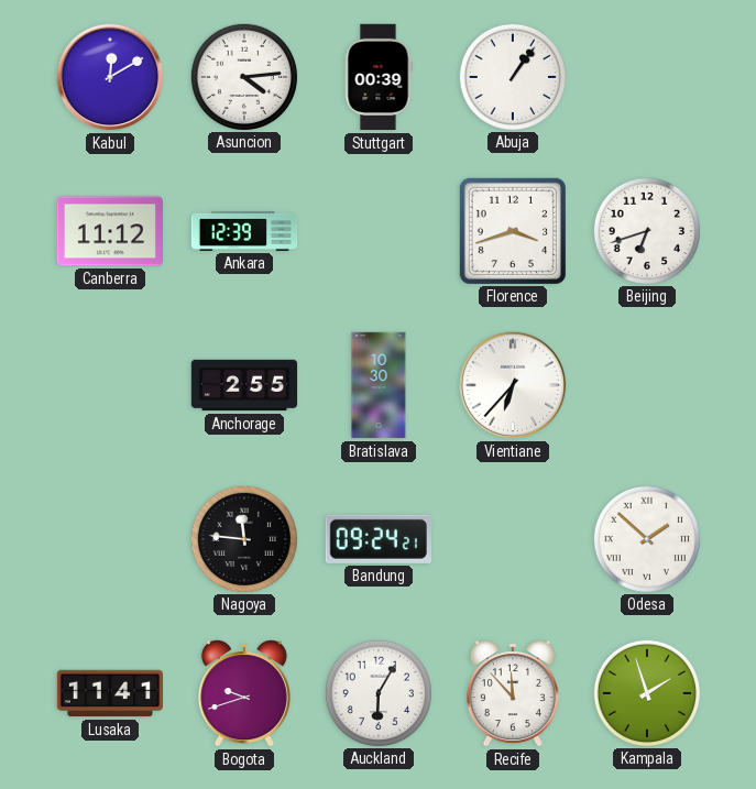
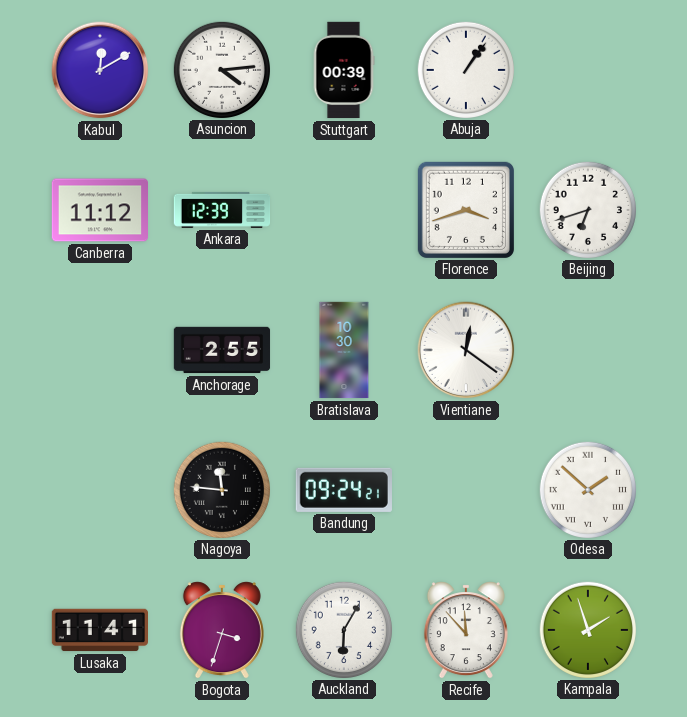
Vientiane: 6:37 -> 12:21 (466, 350)
Bogota: 9:42 -> 3:33 (222, 630)
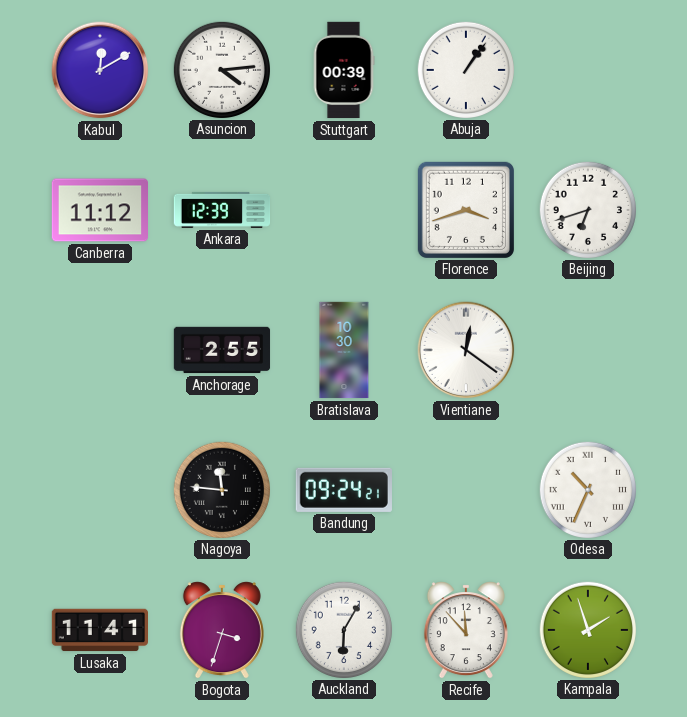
Odesa: 1:52 -> 10:34 (587, 489)
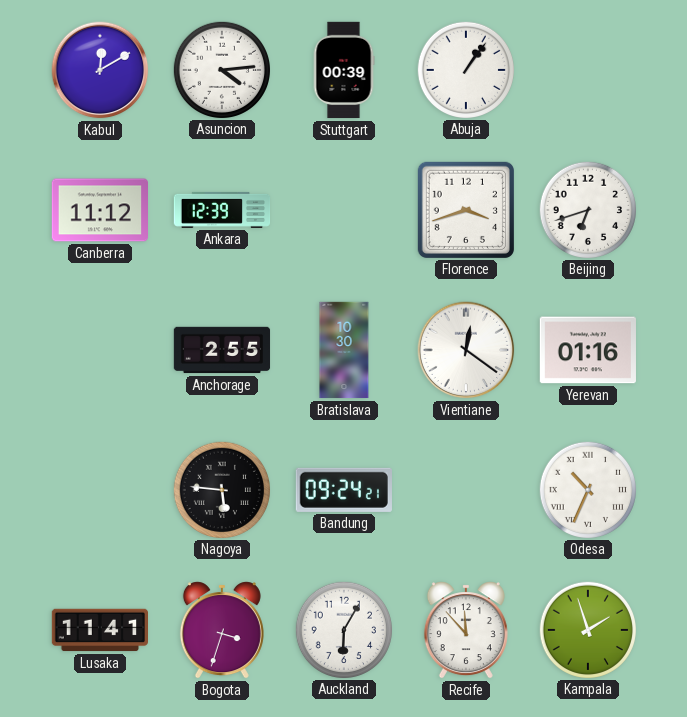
Yerevan: none -> 01:16 (587, 350)
Nagoya: 11:46 -> 5:46 (221, 489)
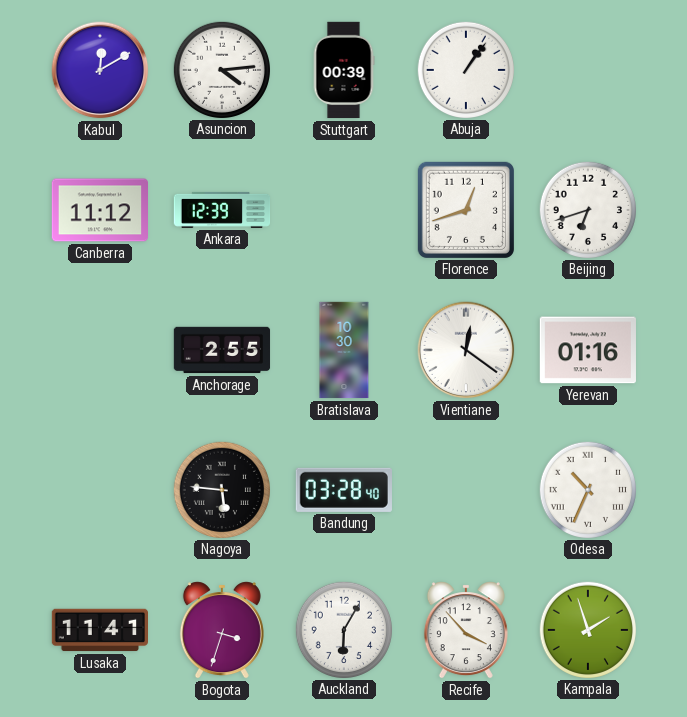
Florence: 3:42 -> 12:42 (466, 210)
Bandung: 09:24 -> 03:28 (344, 490)
Recife: 11:53 -> 3:53 (466, 630)
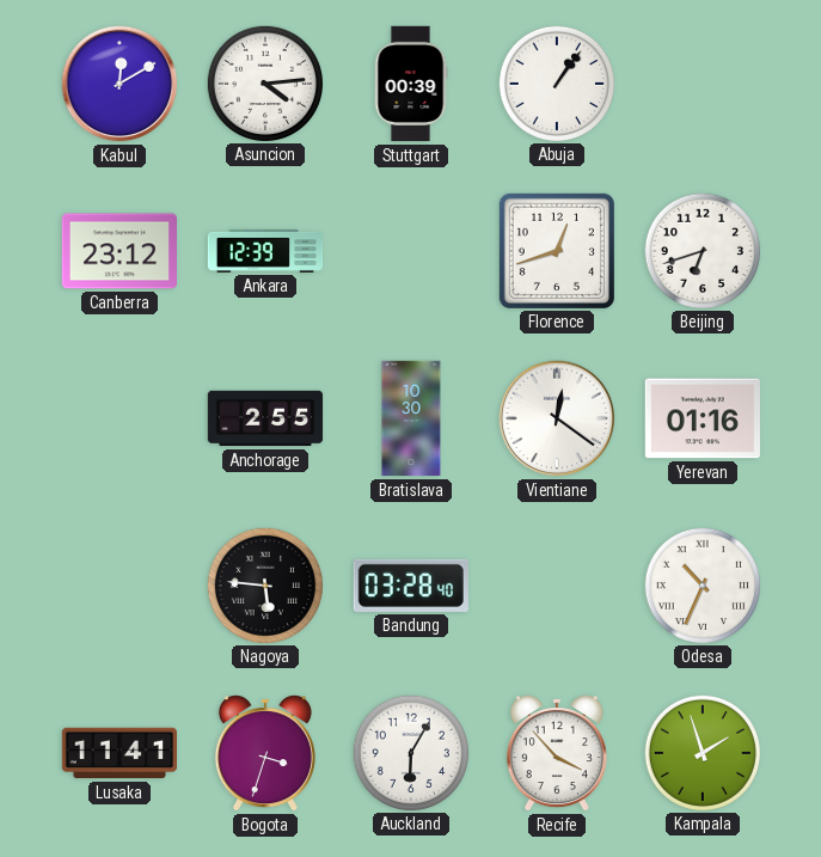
Canberra: 11:12 -> 23:12 (118, 251)
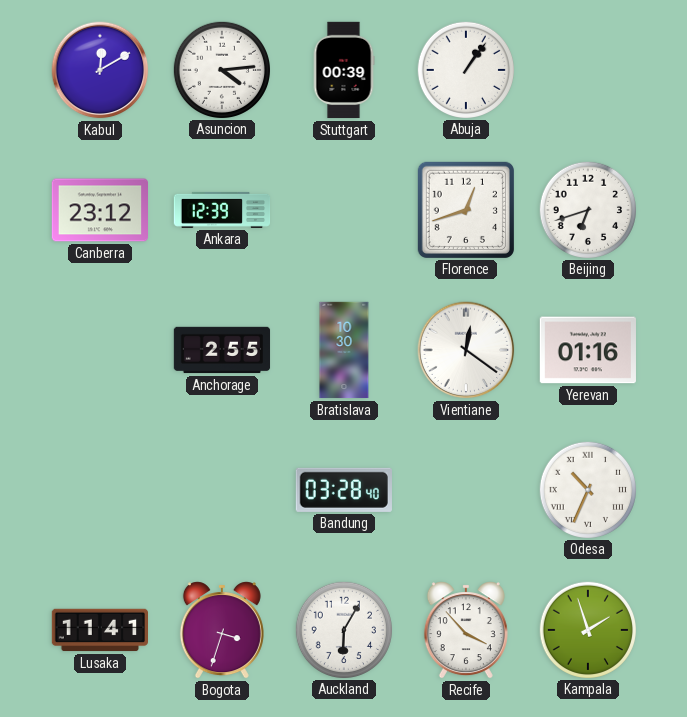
Nagoya: 5:46 -> none (264, 584)
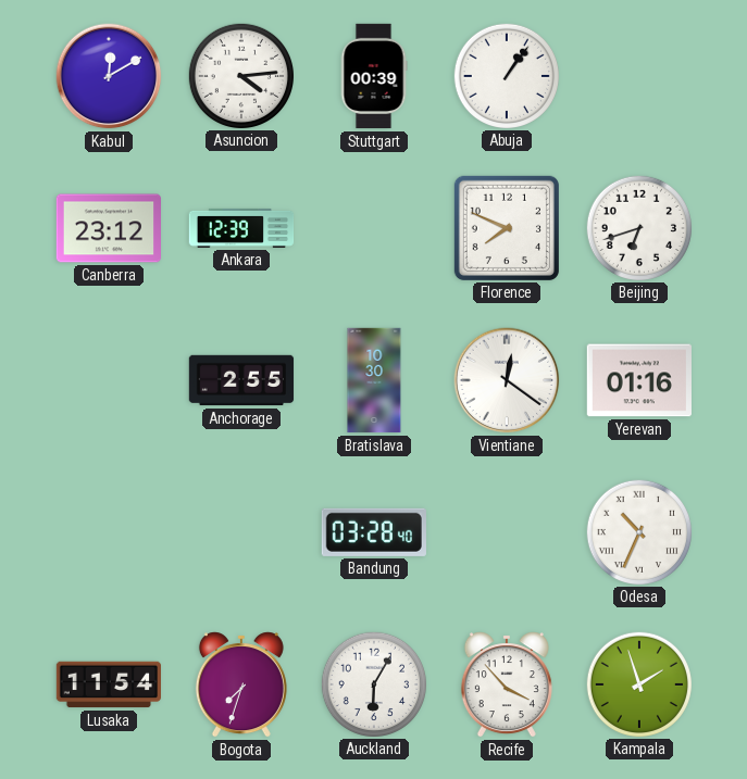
Florence: 12:42 -> 7:49 (507, 228)
Lusaka: 11:41 -> 11:54 (109, 684)
Bogota: 3:33 -> 7:33 (241, 684)
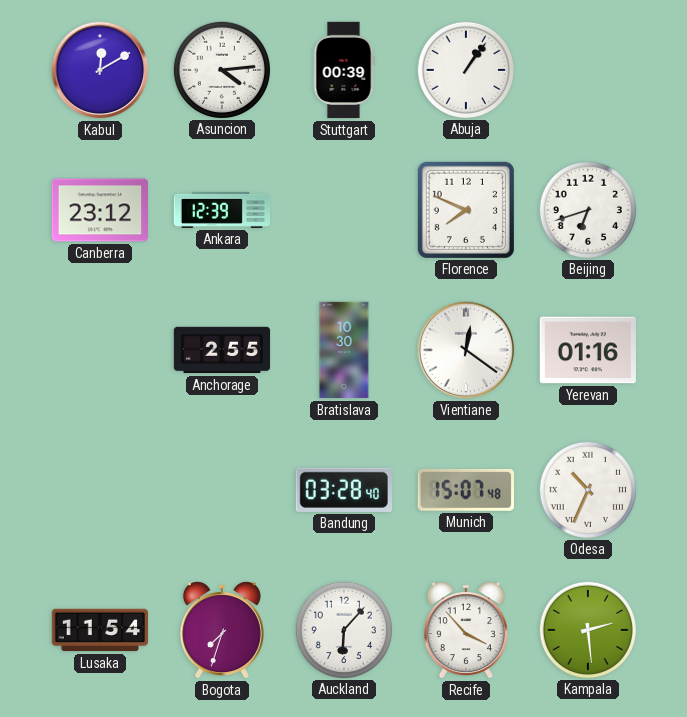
Munich: none -> 15:07 (466, 490)
Auckland: 6:05 -> 6:07 (343, 629)
Kampala: 1:57 -> 2:29 (587, 629)
